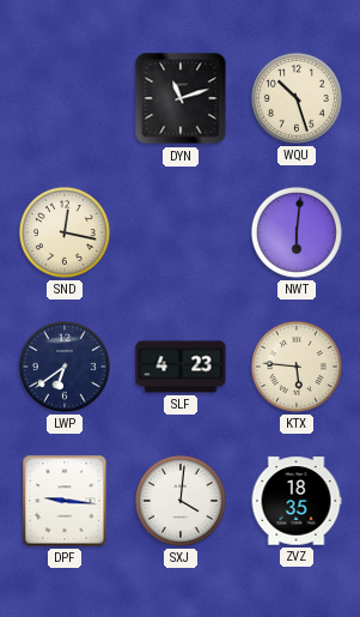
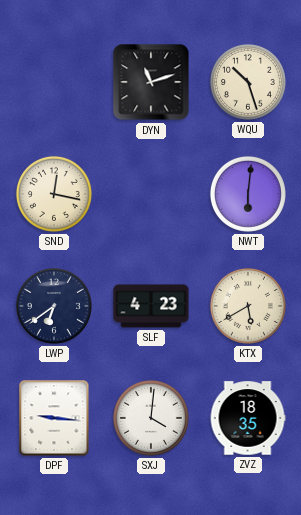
KTX: 5:46 -> 5:40 (248, 306)
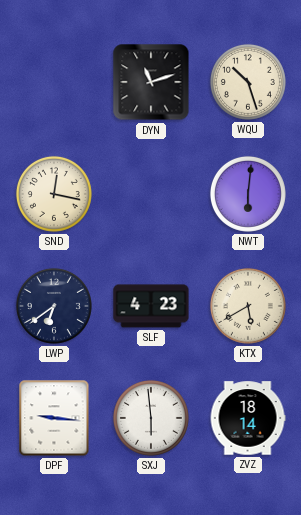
SXJ: 4:01 -> 5:59 (151, 418)
ZVZ: 18:35 -> 18:14 (248, 418)
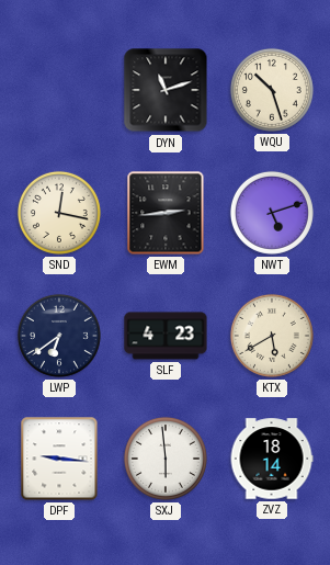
EWM: none -> 2:44 (166, 213)
NWT: 6:01 -> 5:12 (272, 213)
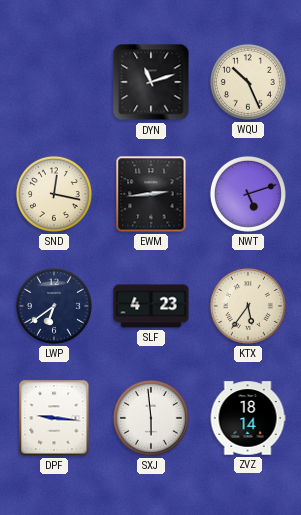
WQU: 10:27 -> 10:26 (248, 82)
KTX: 5:40 -> 5:36 (248, 306)
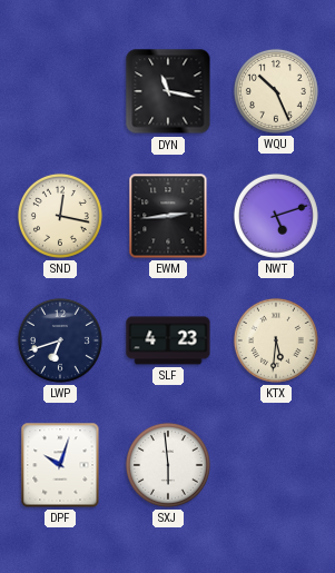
DYN: 11:12 -> 11:17 (168, 91)
LWP: 6:39 -> 6:42 (60, 340)
KTX: 5:36 -> 5:31 (276, 340)
DPF: 9:16 -> 10:03 (60, 465)
ZVZ: 18:14 -> none (248, 418)
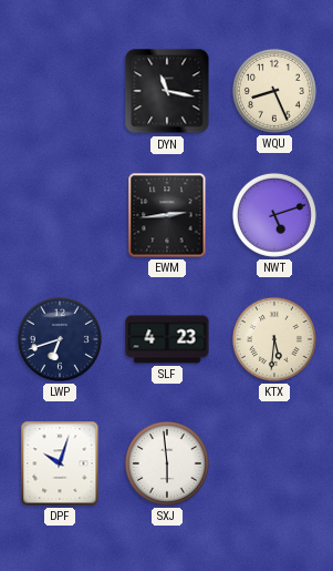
WQU: 10:26 -> 8:26 (274, 91)
SND: 12:17 -> none (60, 216)
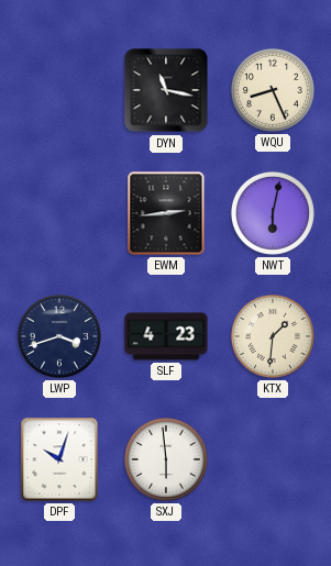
NWT: 5:12 -> 6:02 (273, 213)
LWP: 6:42 -> 3:42 (59, 336)
KTX: 5:31 -> 1:31 (273, 336)
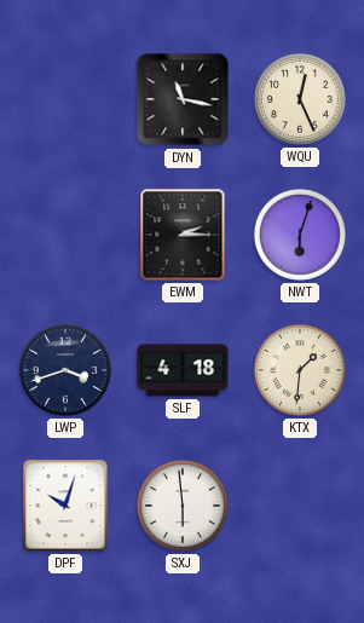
WQU: 8:26 -> 12:26 (300, 99)
EWM: 2:44 -> 2:15 (183, 235)
NWT: 6:02 -> 6:03 (300, 235)
SLF: 4:23 -> 4:18 (183, 370)
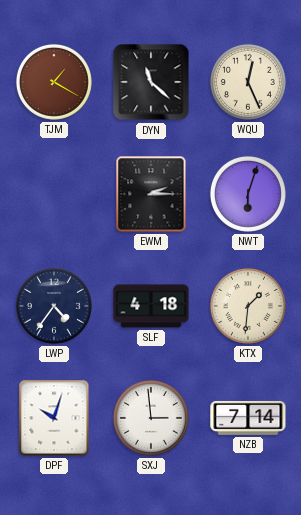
TJM: none -> 1:20 (54, 82)
DYN: 11:17 -> 11:22 (151, 82)
LWP: 3:42 -> 4:36 (54, 306)
SXJ: 5:59 -> 2:59 (151, 418)
NZB: none -> 7:14 (248, 418)
